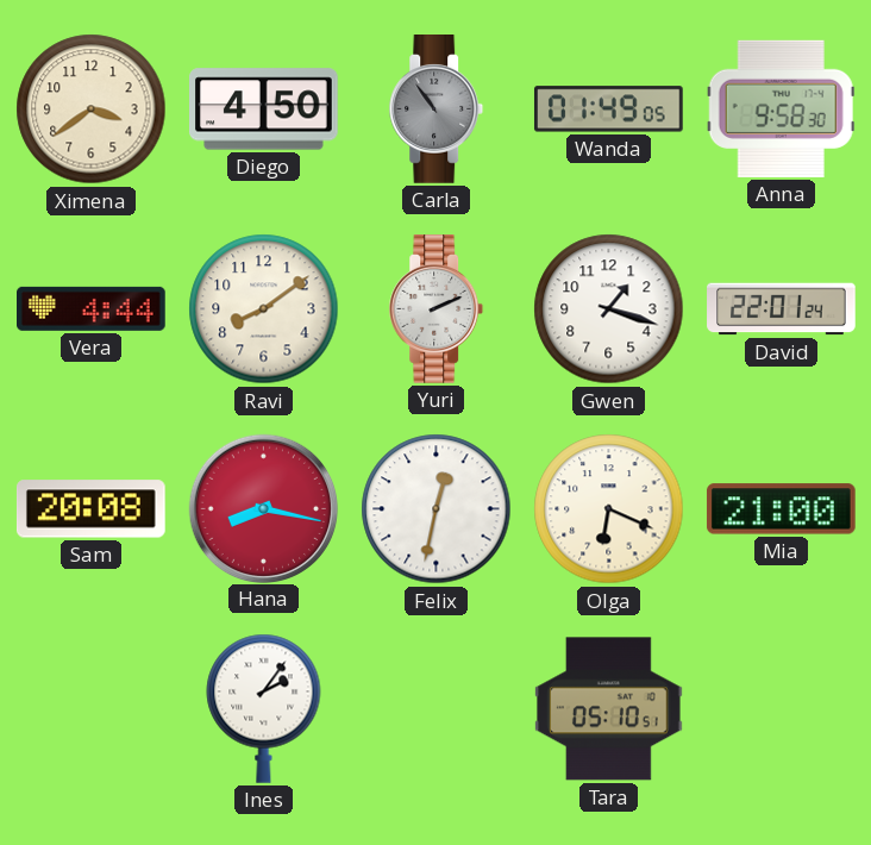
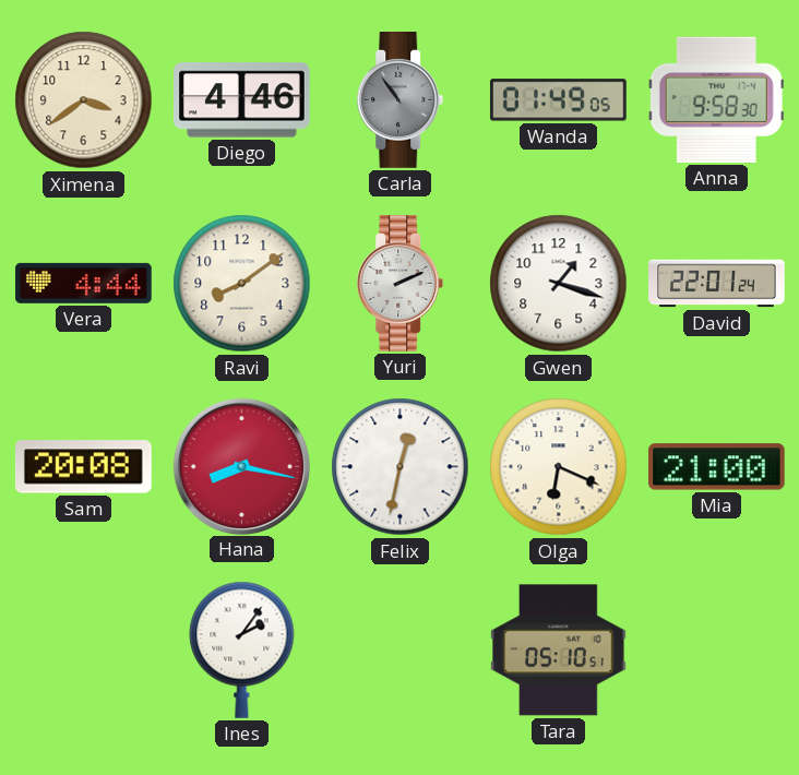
Diego: 4:50 -> 4:46 (242, 100)
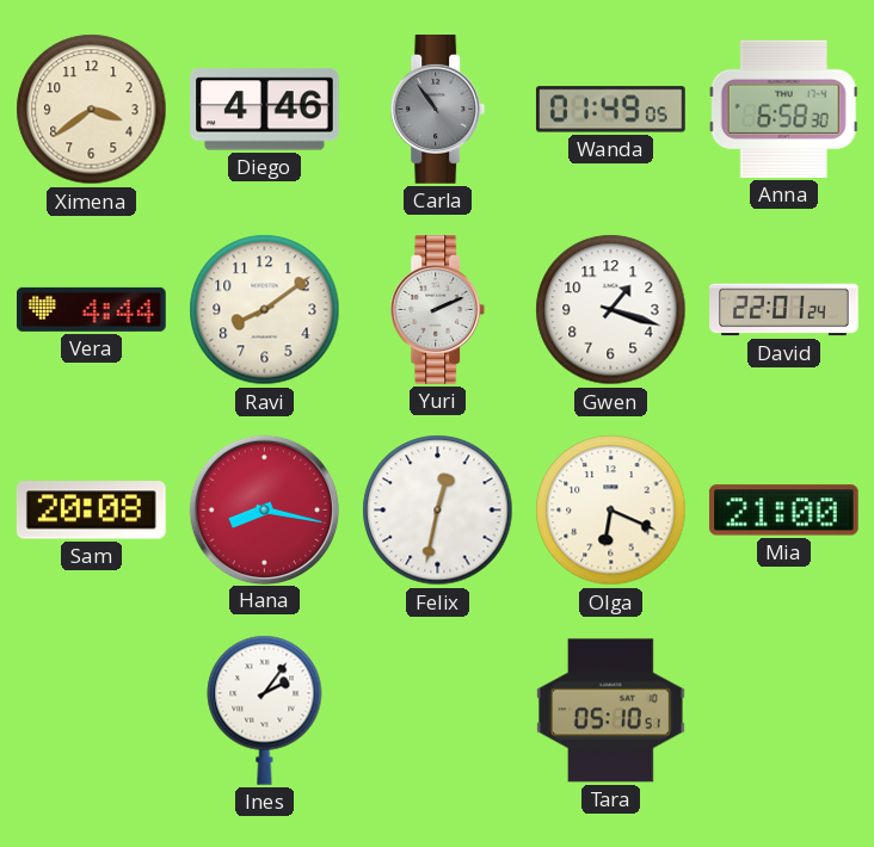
Anna: 9:58 -> 6:58 (783, 109)
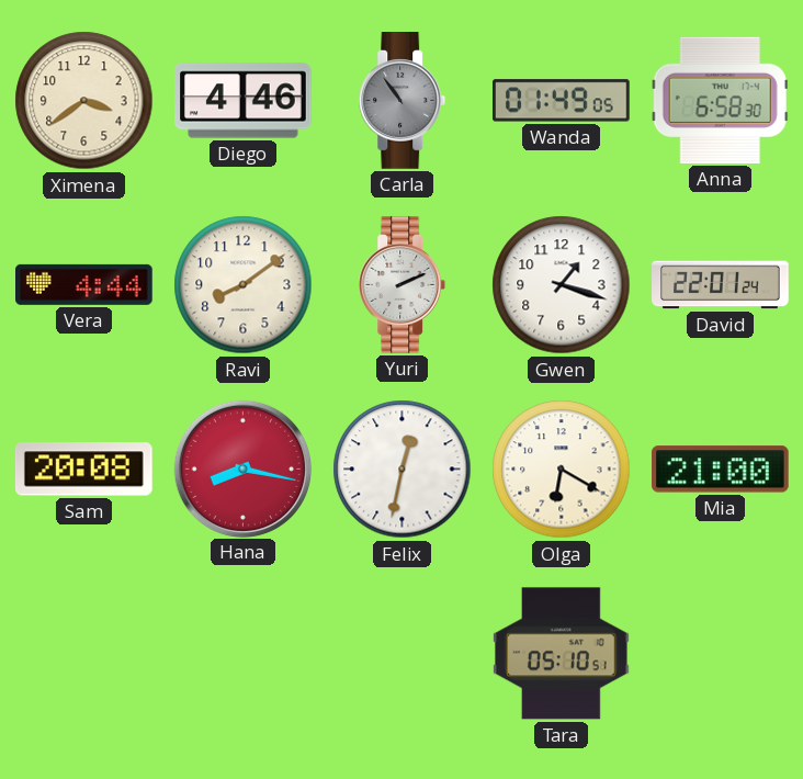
Olga: 6:19 -> 6:20 (562, 470)
Ines: 2:06 -> none (265, 710)
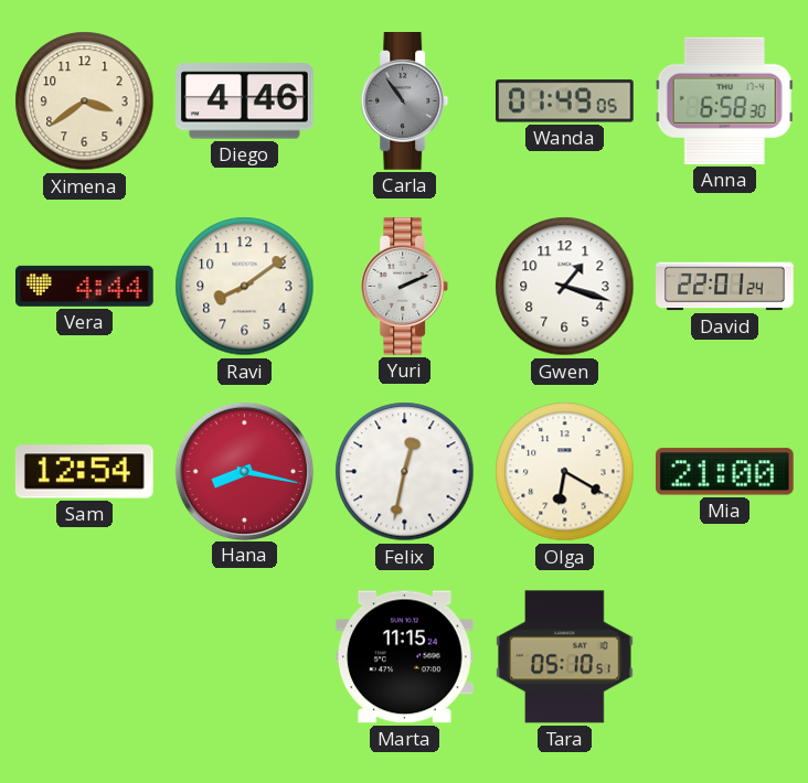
Sam: 20:08 -> 12:54 (84, 472)
Marta: none -> 11:15 (404, 657)
